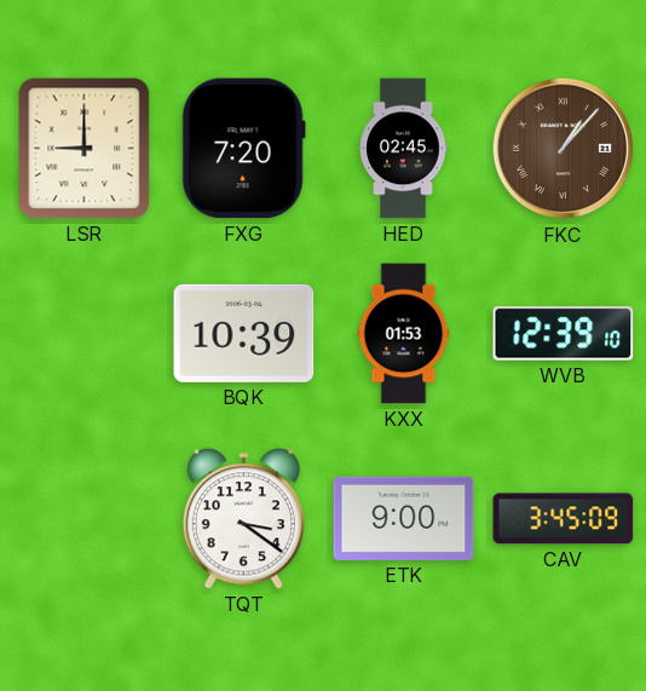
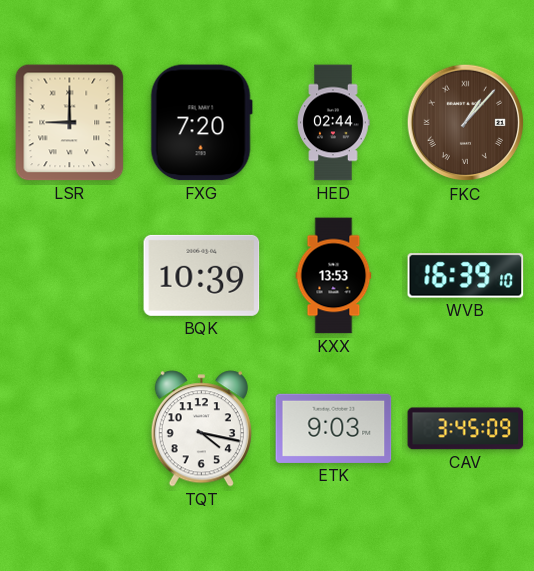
HED: 02:45 -> 02:44 (333, 123)
KXX: 01:53 -> 13:53 (334, 276)
WVB: 12:39 -> 16:39 (466, 276)
TQT: 3:21 -> 4:17 (201, 429)
ETK: 9:00 -> 9:03 (334, 428)
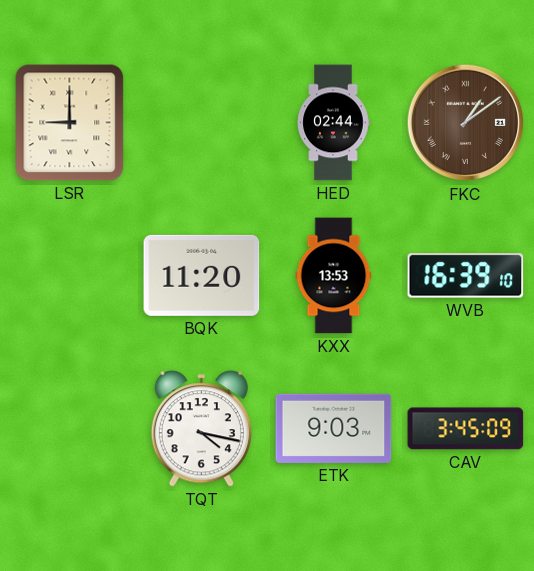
FXG: 7:20 -> none (201, 123)
FKC: 1:07 -> 1:09 (466, 123)
BQK: 10:39 -> 11:20 (202, 275)
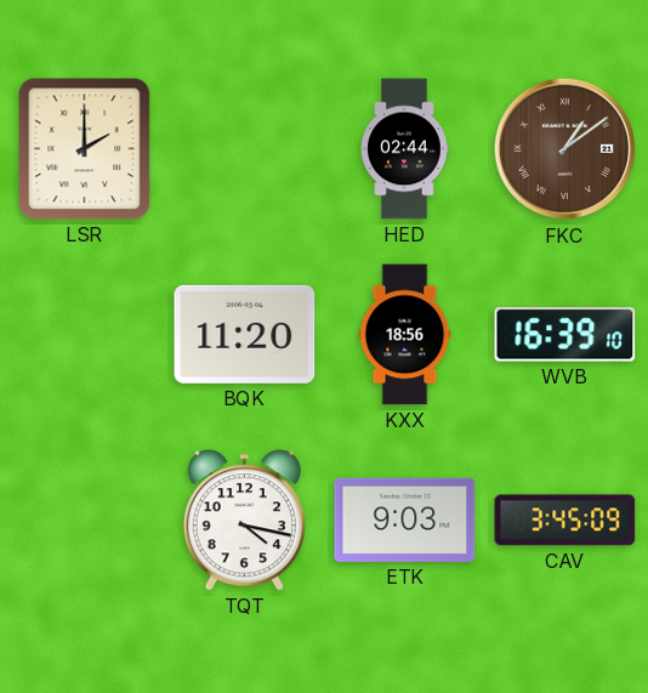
LSR: 9:00 -> 2:00 (85, 149)
KXX: 13:53 -> 18:56 (405, 335)
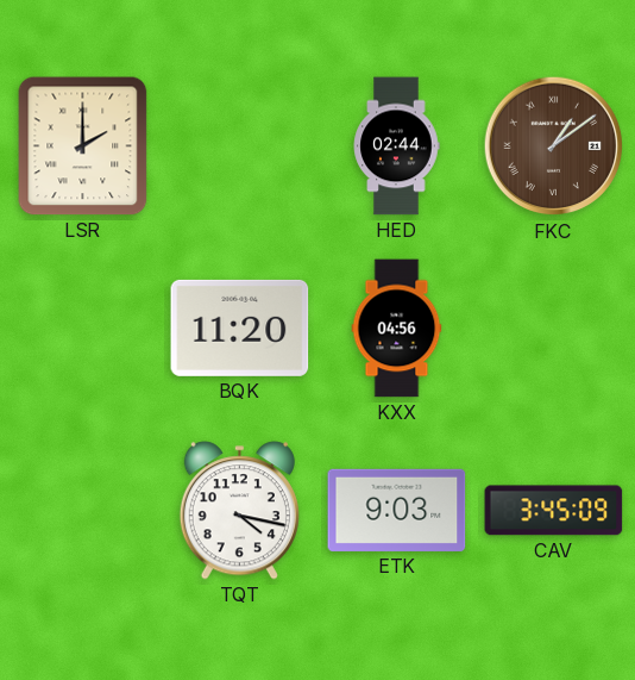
KXX: 18:56 -> 04:56 (397, 329)
WVB: 16:39 -> none (565, 335)
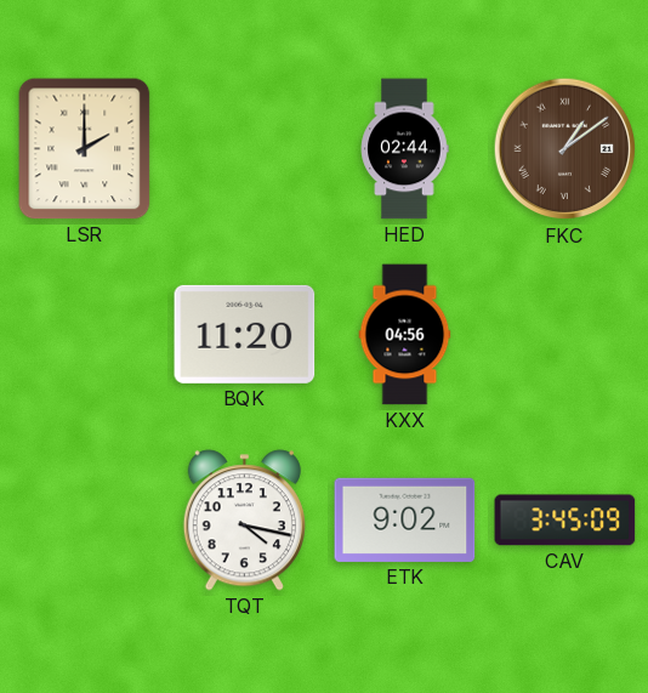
ETK: 9:03 -> 9:02 (405, 519)
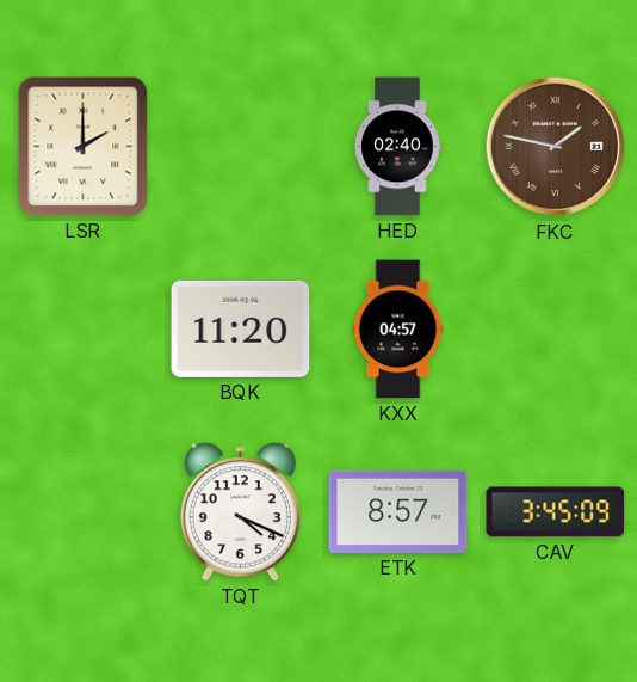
HED: 02:44 -> 02:40 (397, 147)
FKC: 1:09 -> 1:47 (556, 147)
KXX: 04:56 -> 04:57 (398, 330)
TQT: 4:17 -> 4:19 (240, 512)
ETK: 9:02 -> 8:57 (398, 511)
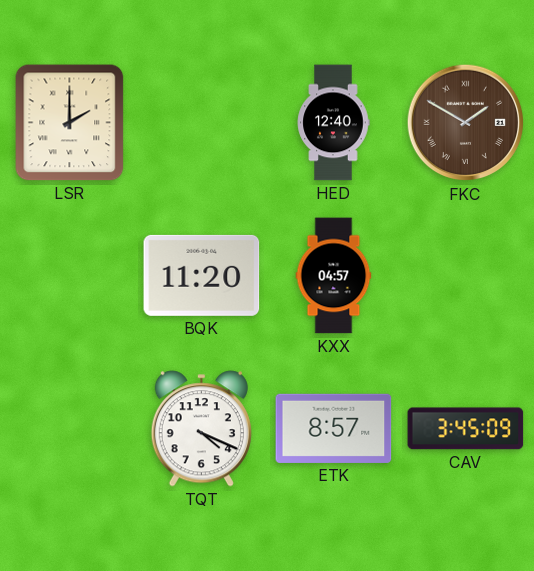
HED: 02:40 -> 12:40 (333, 123)
FKC: 1:47 -> 1:50 (466, 123)
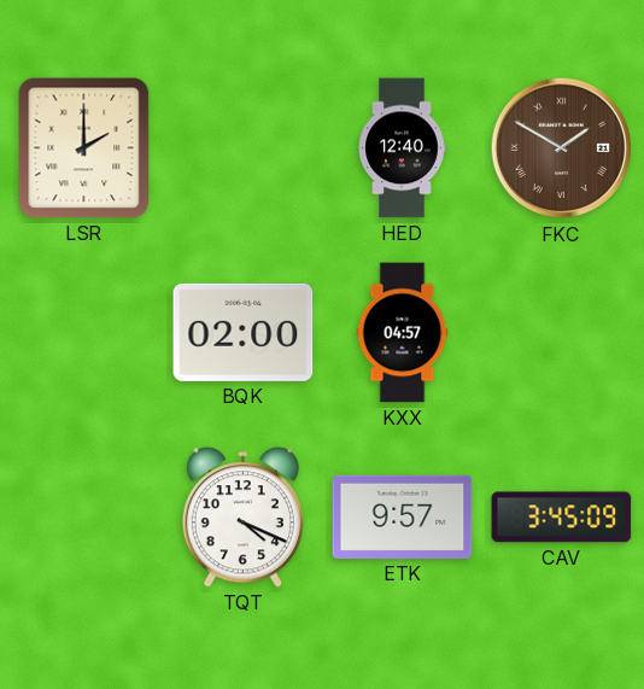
BQK: 11:20 -> 02:00 (244, 332)
ETK: 8:57 -> 9:57 (403, 516)
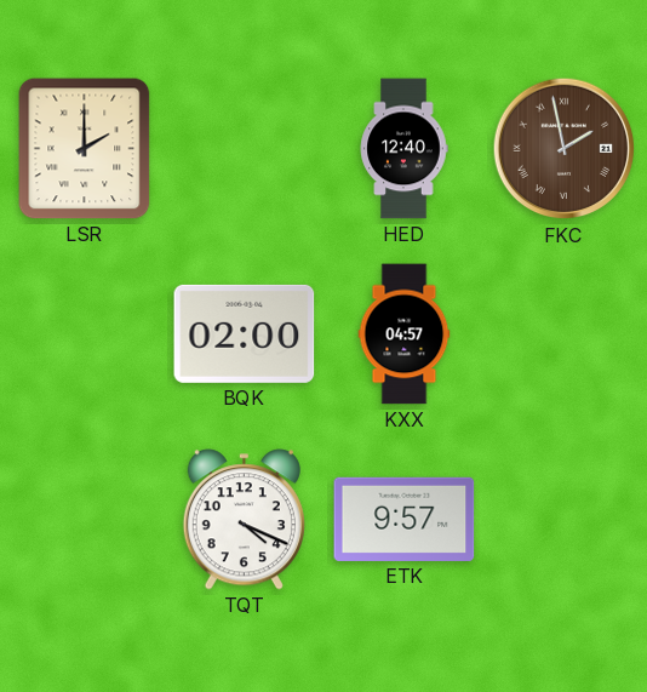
FKC: 1:50 -> 1:58 (565, 149)
CAV: 3:45 -> none (562, 518)
